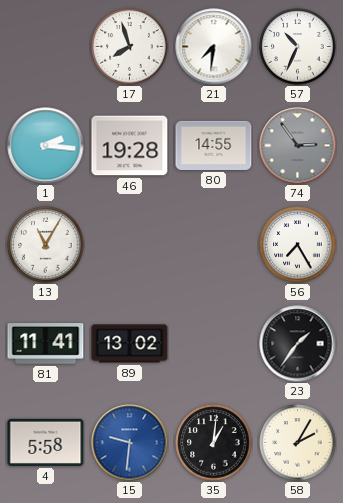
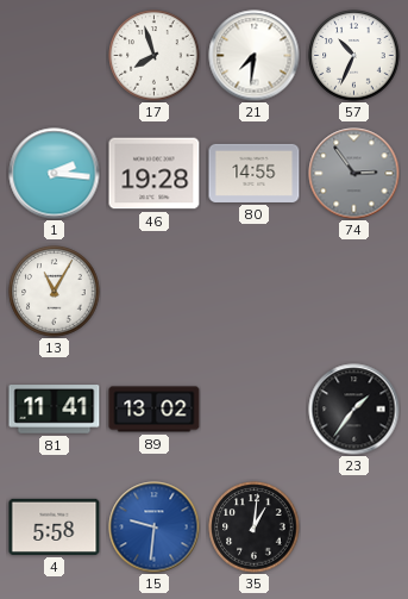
56: 7:25 -> none (298, 245)
58: 2:05 -> none (298, 443)
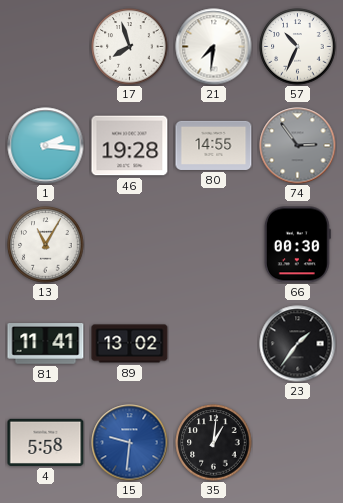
66: none -> 00:30 (297, 245)
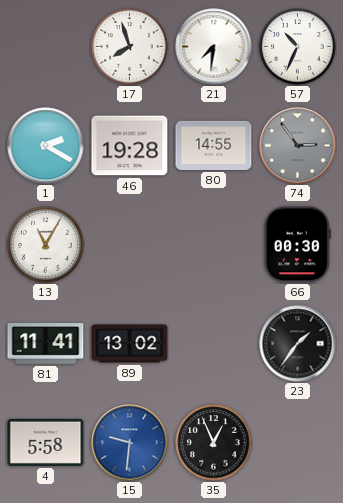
1: 2:16 -> 2:20 (46, 146)
35: 1:01 -> 12:56 (214, 443)
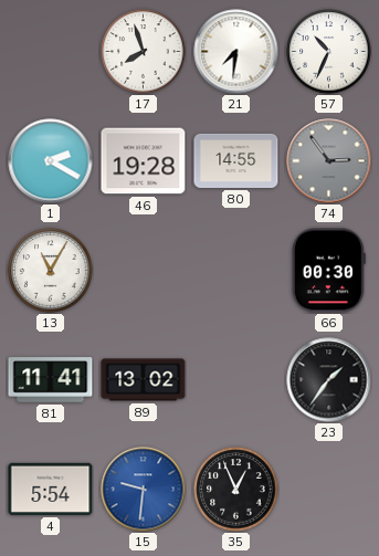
4: 5:58 -> 5:54 (51, 489)
